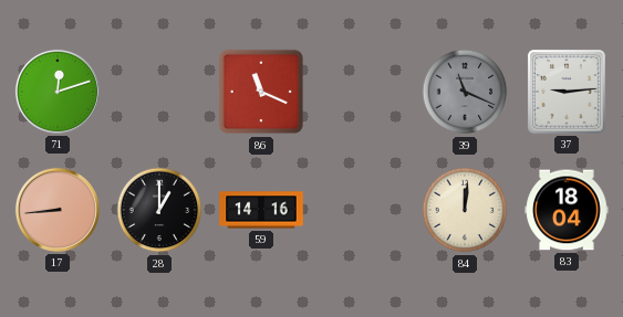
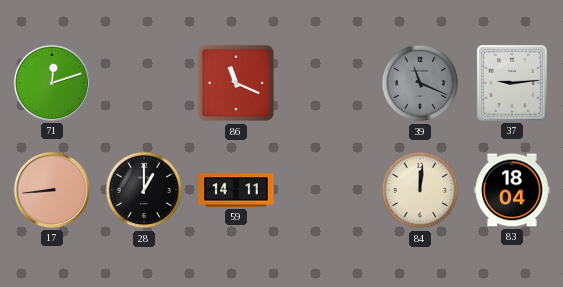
59: 14:16 -> 14:11 (236, 190)
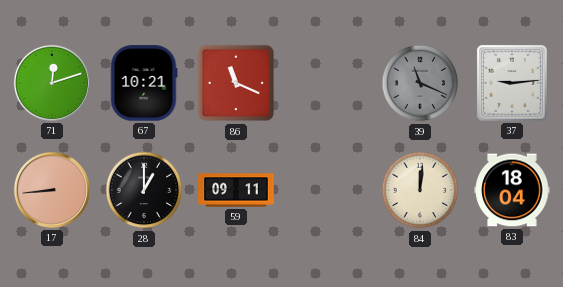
67: none -> 10:21 (144, 83)
59: 14:11 -> 09:11 (236, 190)
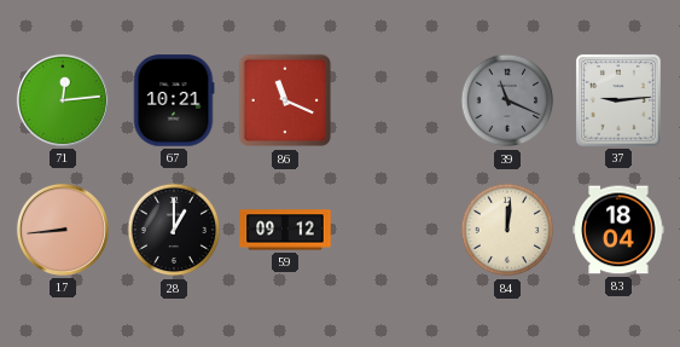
71: 12:12 -> 12:14 (63, 100)
59: 09:11 -> 09:12 (285, 230)
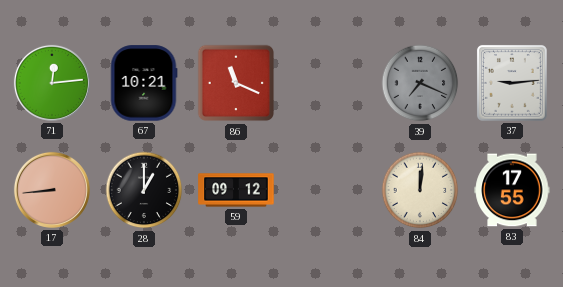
39: 11:19 -> 7:19 (420, 83)
83: 18:04 -> 17:55 (512, 190)
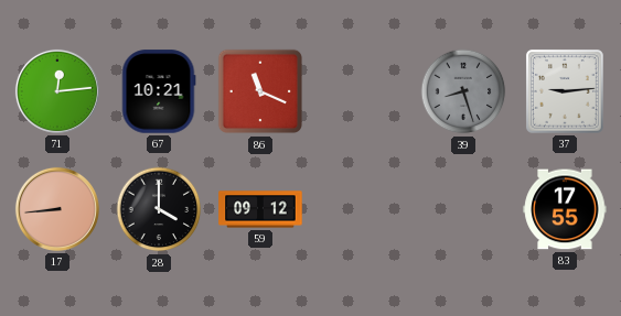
39: 7:19 -> 8:27 (463, 91)
28: 1:00 -> 4:00 (159, 209)
84: 12:01 -> none (420, 190)
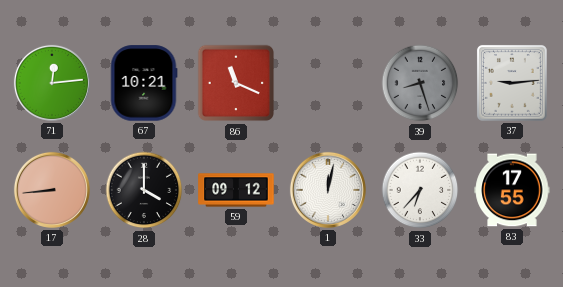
1: none -> 12:02 (328, 190)
33: none -> 6:37 (420, 190)
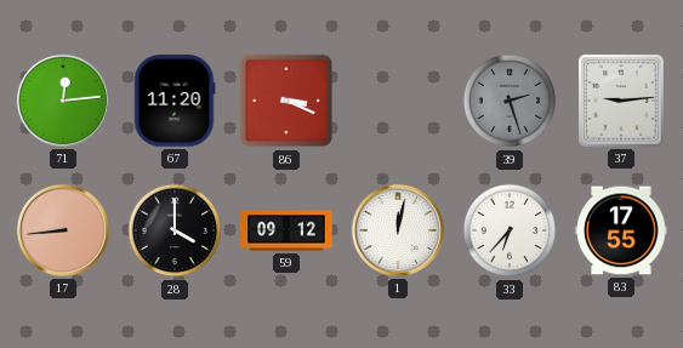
67: 10:21 -> 11:20 (175, 101)
86: 11:19 -> 3:19 (286, 101)
39: 8:27 -> 2:27 (510, 101)
